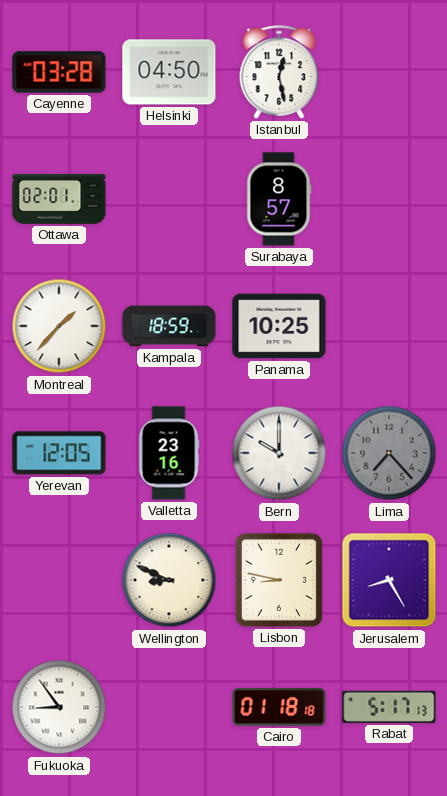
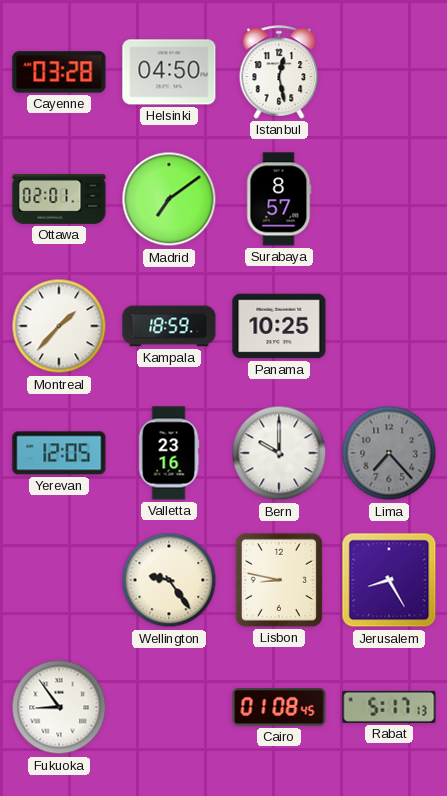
Madrid: none -> 7:09 (169, 199)
Wellington: 8:49 -> 9:24 (169, 580)
Cairo: 01:18 -> 01:08 (279, 707)
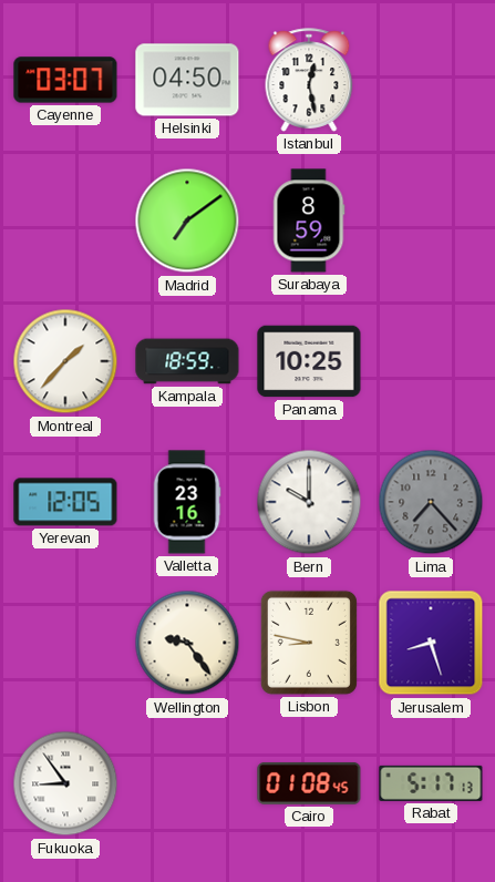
Cayenne: 03:28 -> 03:07 (65, 80)
Ottawa: 02:01 -> none (59, 200)
Surabaya: 8:57 -> 8:59 (309, 221)
Jerusalem: 8:25 -> 8:27 (431, 643)
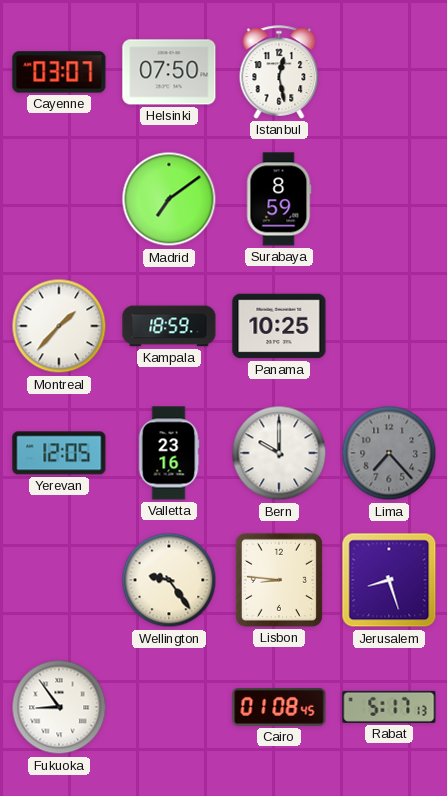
Helsinki: 04:50 -> 07:50 (169, 72)
Lisbon: 8:47 -> 8:46 (279, 580)
